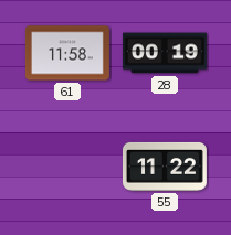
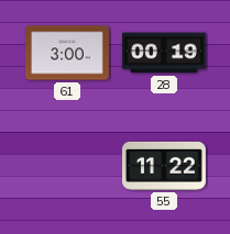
61: 11:58 -> 3:00 (67, 53)
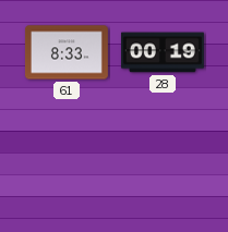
61: 3:00 -> 8:33 (67, 52)
55: 11:22 -> none (164, 166)
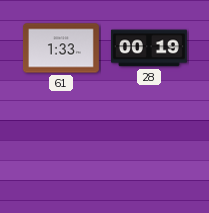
61: 8:33 -> 1:33 (61, 48)
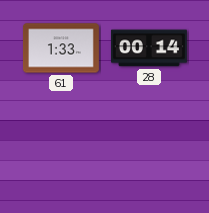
28: 00:19 -> 00:14 (149, 48)
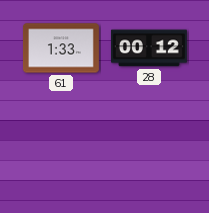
28: 00:14 -> 00:12 (149, 48)
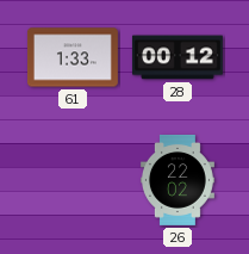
26: none -> 22:02 (178, 180)
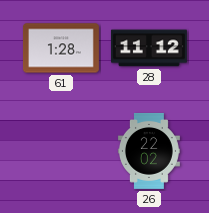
61: 1:33 -> 1:28 (61, 48)
28: 00:12 -> 11:12 (149, 48)
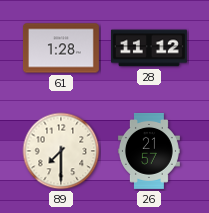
89: none -> 7:30 (61, 151)
26: 22:02 -> 21:57 (149, 151)
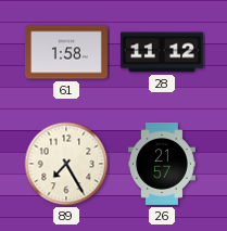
61: 1:28 -> 1:58 (66, 52)
89: 7:30 -> 7:25 (66, 164)
